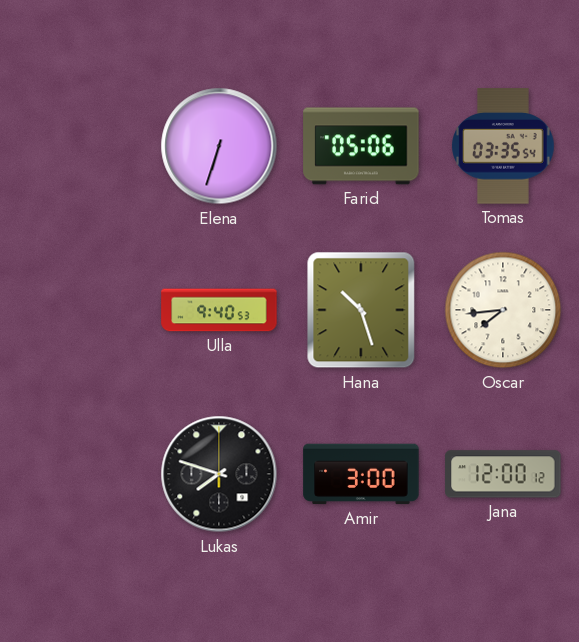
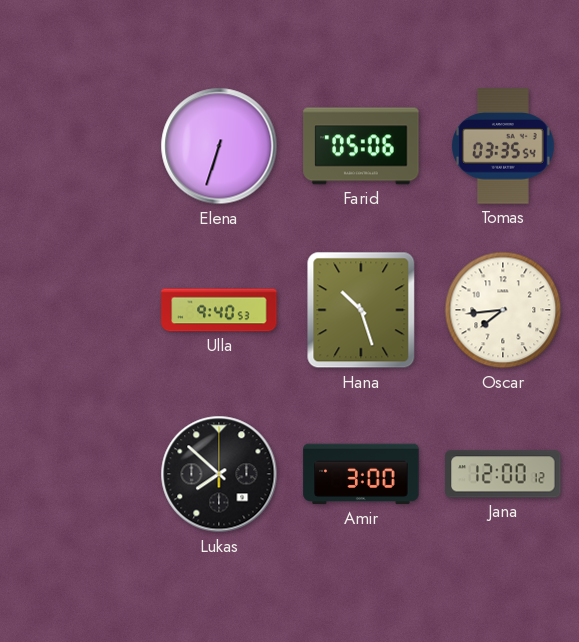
Lukas: 7:48 -> 7:52 (219, 474)
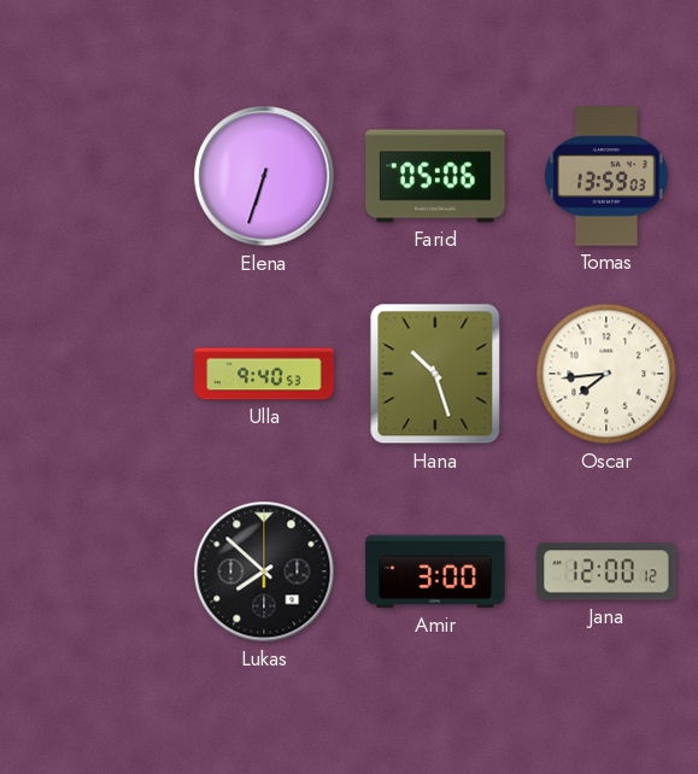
Tomas: 03:35 -> 13:59 (606, 176)
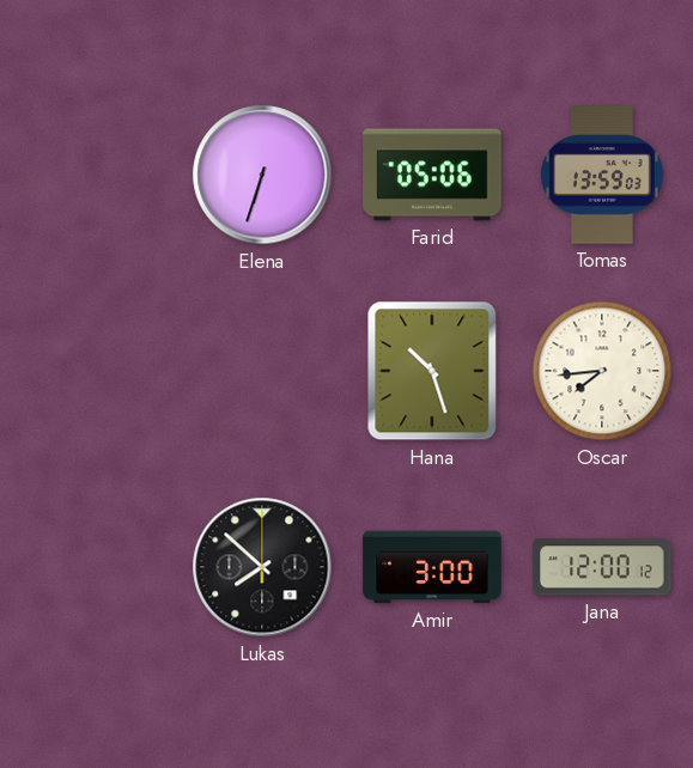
Ulla: 9:40 -> none (264, 374)
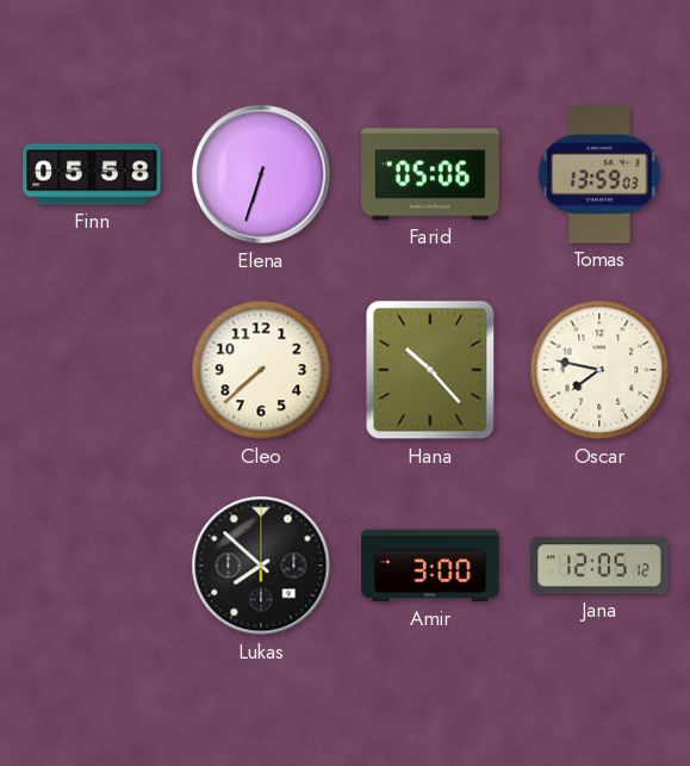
Finn: none -> 05:58 (92, 174)
Cleo: none -> 7:38 (261, 370)
Hana: 10:27 -> 10:23 (430, 370)
Oscar: 7:44 -> 7:47 (599, 370)
Jana: 12:00 -> 12:05 (599, 566)
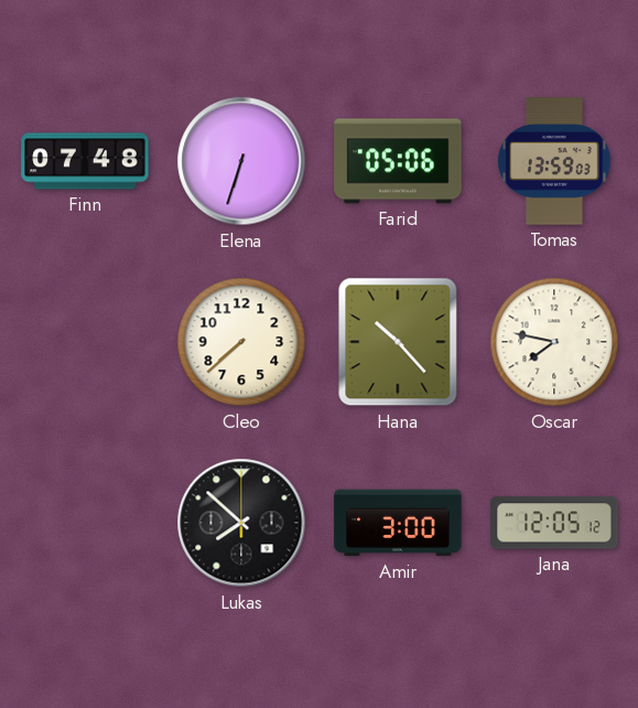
Finn: 05:58 -> 07:48 (85, 161)
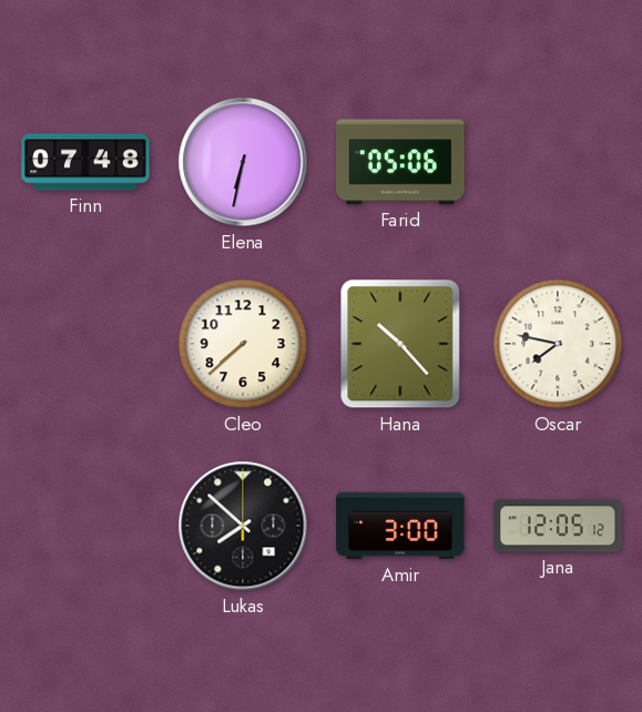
Elena: 6:33 -> 6:32 (243, 162)
Tomas: 13:59 -> none (554, 161)
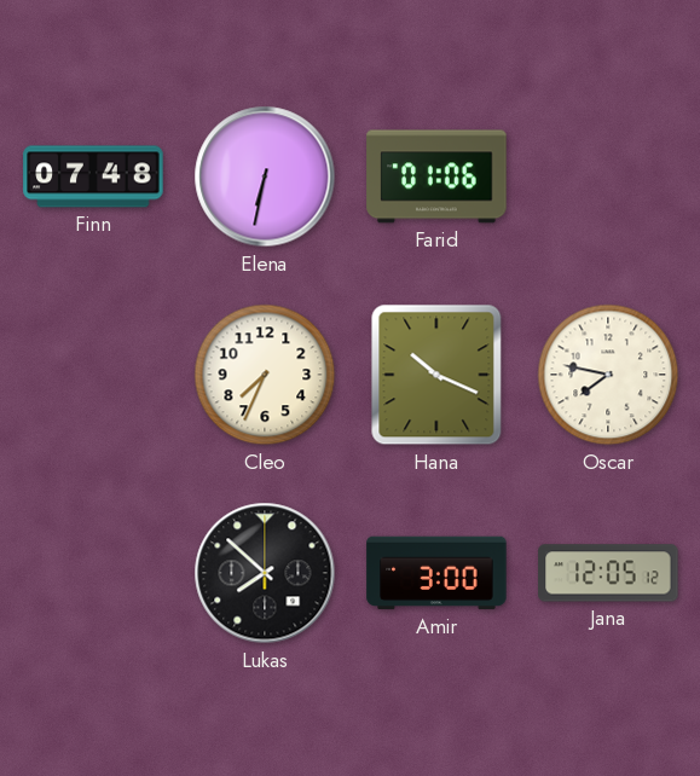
Farid: 05:06 -> 01:06 (436, 176)
Cleo: 7:38 -> 7:34 (265, 375)
Hana: 10:23 -> 10:19 (436, 375)
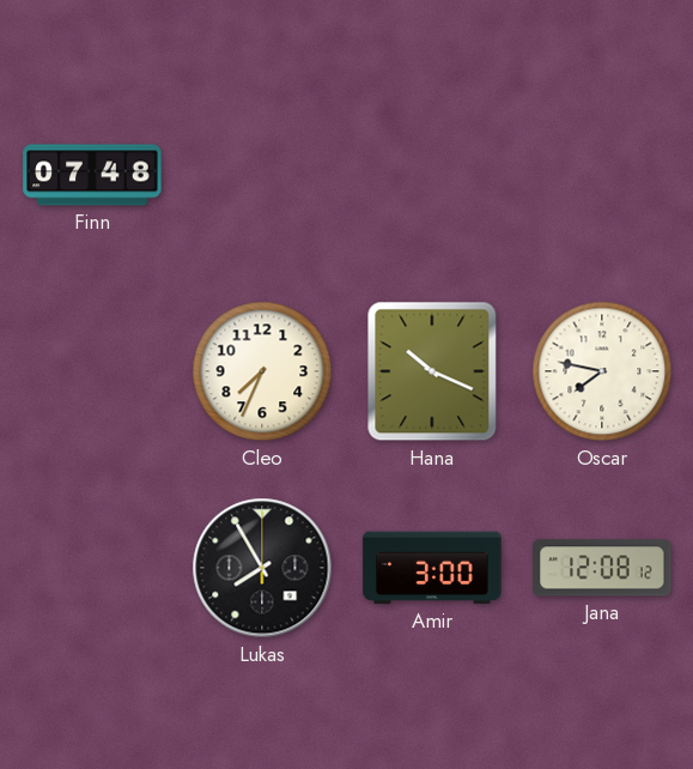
Elena: 6:32 -> none (265, 176)
Farid: 01:06 -> none (436, 176)
Lukas: 7:52 -> 7:55 (262, 568)
Jana: 12:05 -> 12:08 (602, 568)
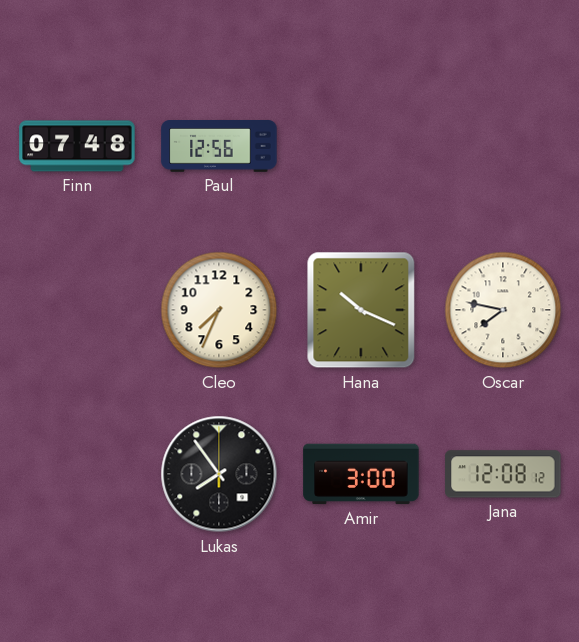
Paul: none -> 12:56 (219, 147)
Lukas: 7:55 -> 7:54 (219, 474)
